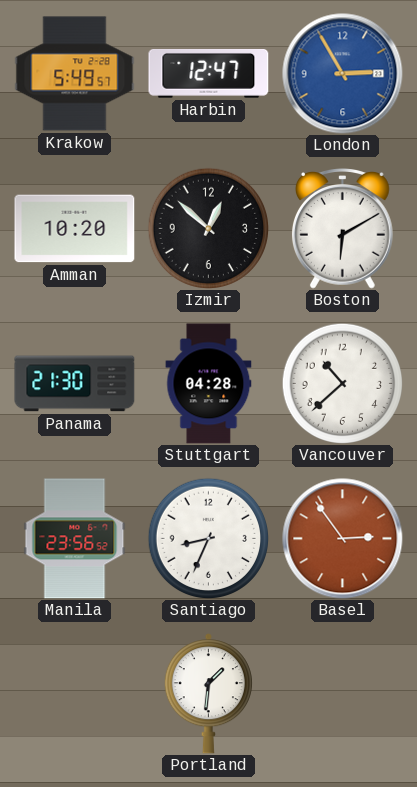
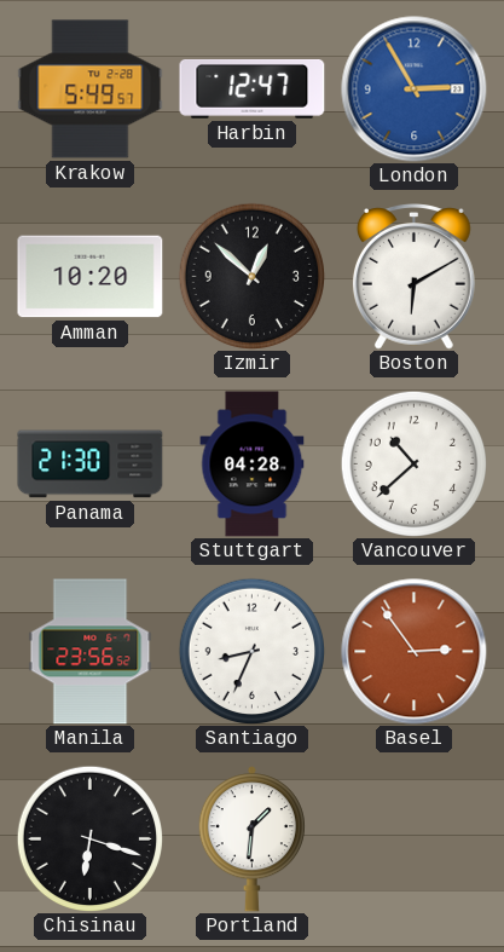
Chisinau: none -> 6:18 (89, 838)
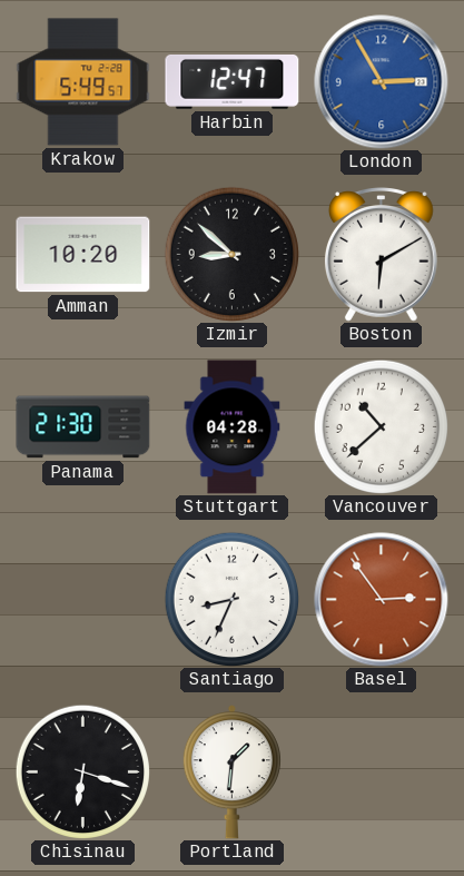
Izmir: 12:52 -> 8:52 (231, 254)
Manila: 23:56 -> none (91, 652)
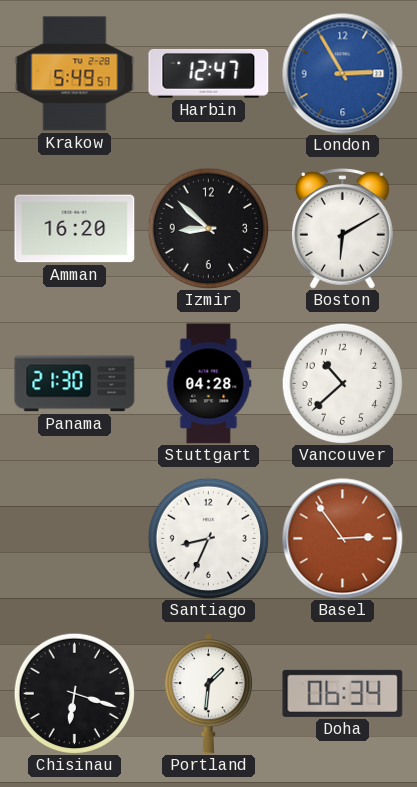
Amman: 10:20 -> 16:20 (75, 229)
Doha: none -> 06:34 (343, 693)
